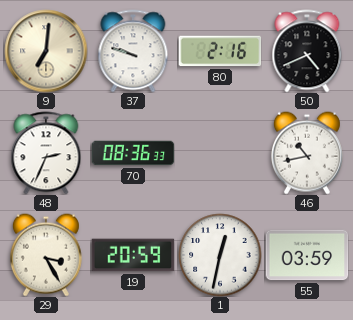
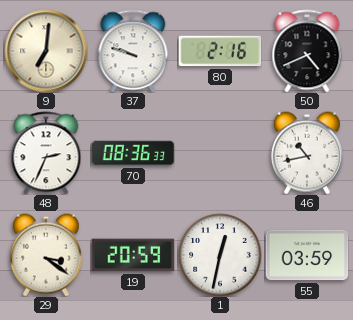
29: 3:25 -> 3:21 (46, 255)
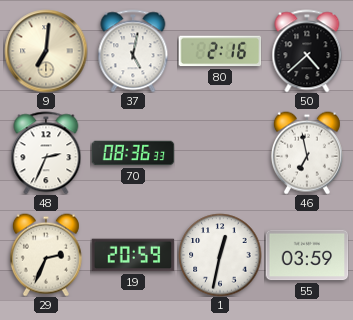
37: 9:48 -> 5:02 (133, 51)
50: 4:41 -> 4:38 (307, 51)
46: 10:43 -> 6:58 (307, 153)
29: 3:21 -> 2:34 (46, 255)
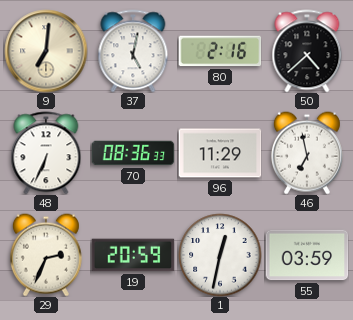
48: 2:34 -> 6:34 (46, 153)
96: none -> 11:29 (220, 153)
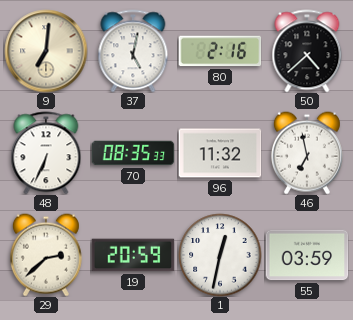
70: 08:36 -> 08:35 (133, 153)
96: 11:29 -> 11:32 (220, 153)
29: 2:34 -> 2:38 (46, 255)
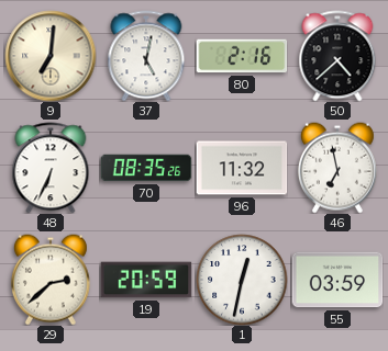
70: 08:35:33 -> 08:35:26 (146, 168)
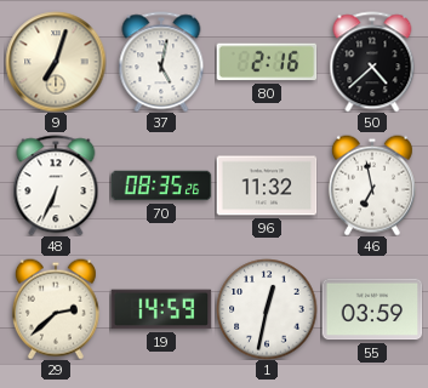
9: 7:01 -> 7:03 (56, 62)
19: 20:59 -> 14:59 (161, 309)
